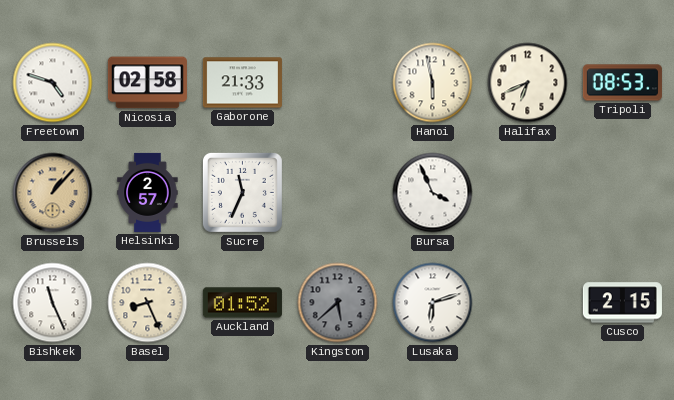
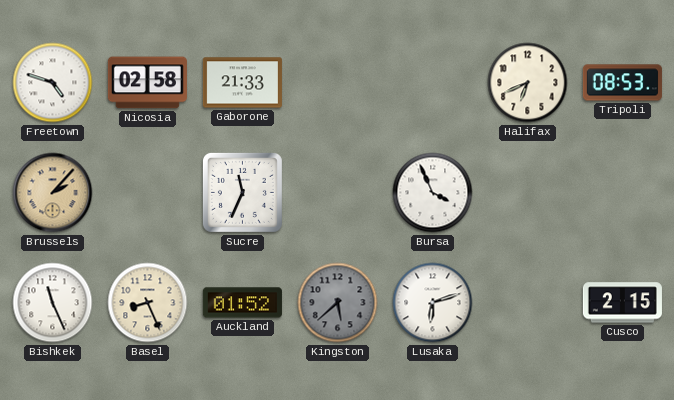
Hanoi: 5:58 -> none (433, 83)
Brussels: 1:07 -> 2:07 (53, 193)
Helsinki: 2:57 -> none (148, 192)
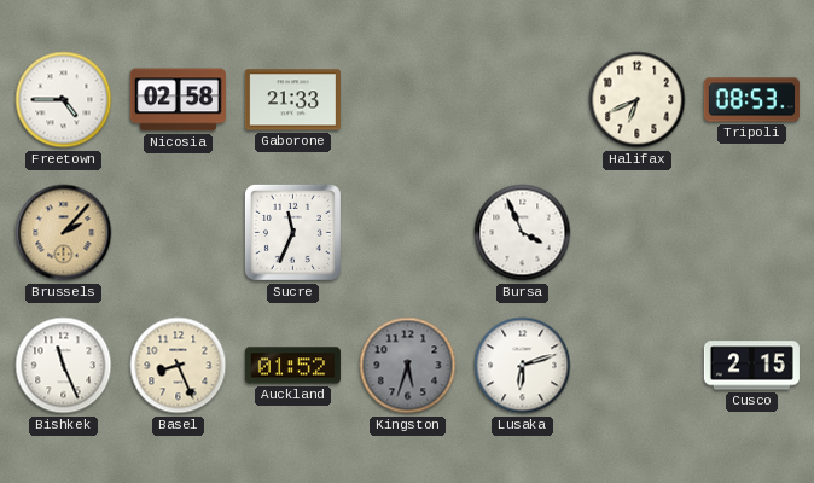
Freetown: 4:48 -> 4:45 (64, 100)
Kingston: 5:38 -> 5:33 (408, 366)
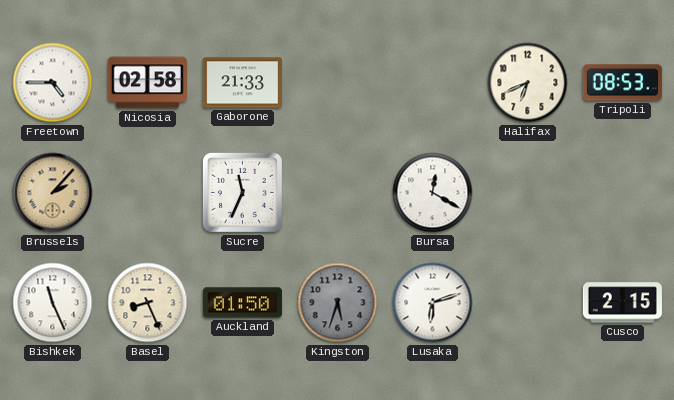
Bursa: 3:56 -> 12:20 (433, 193)
Auckland: 01:52 -> 01:50 (242, 303)
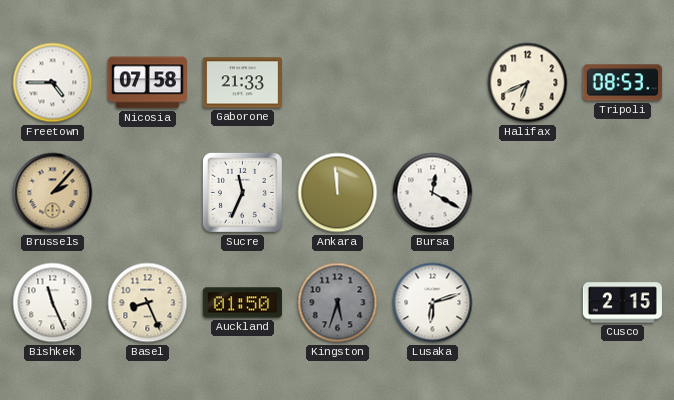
Nicosia: 02:58 -> 07:58 (147, 83)
Ankara: none -> 11:59 (338, 193)
